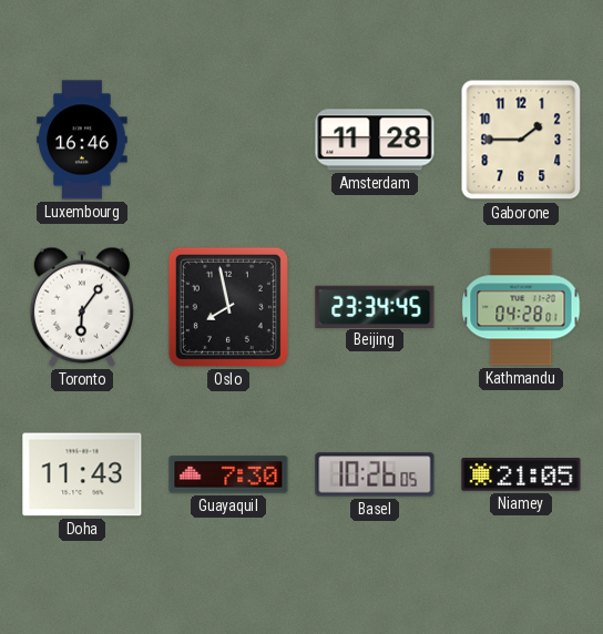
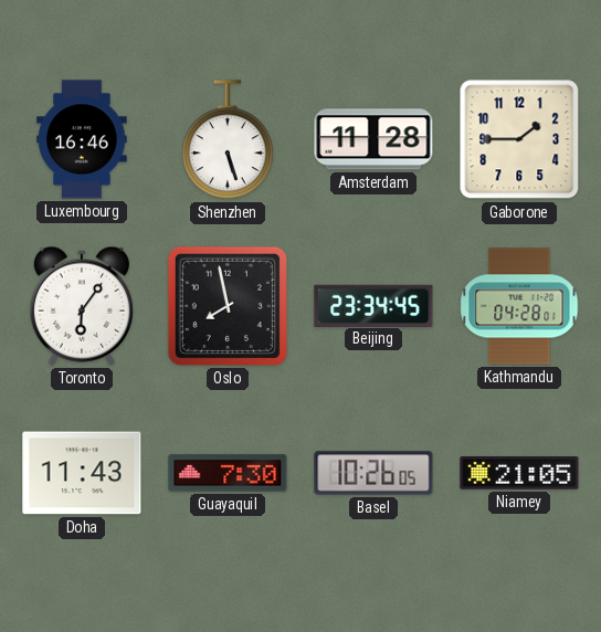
Shenzhen: none -> 5:27 (228, 140)
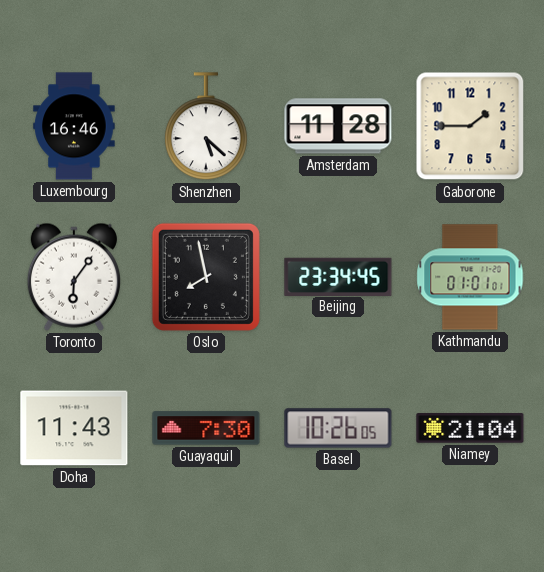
Shenzhen: 5:27 -> 5:22 (206, 127)
Kathmandu: 04:28 -> 01:01 (470, 277)
Niamey: 21:05 -> 21:04 (470, 428)
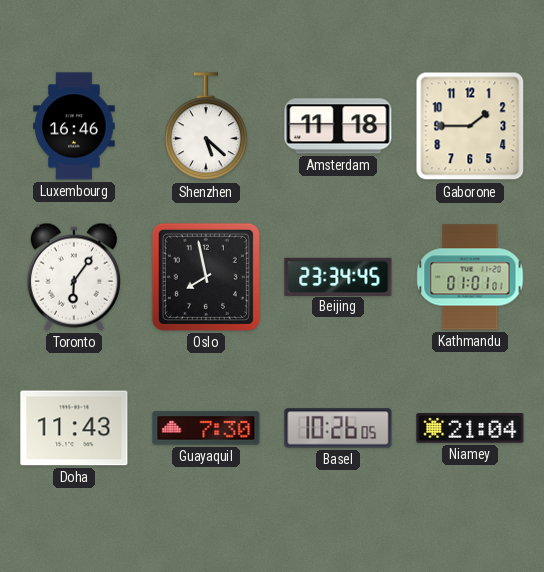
Amsterdam: 11:28 -> 11:18 (338, 126)
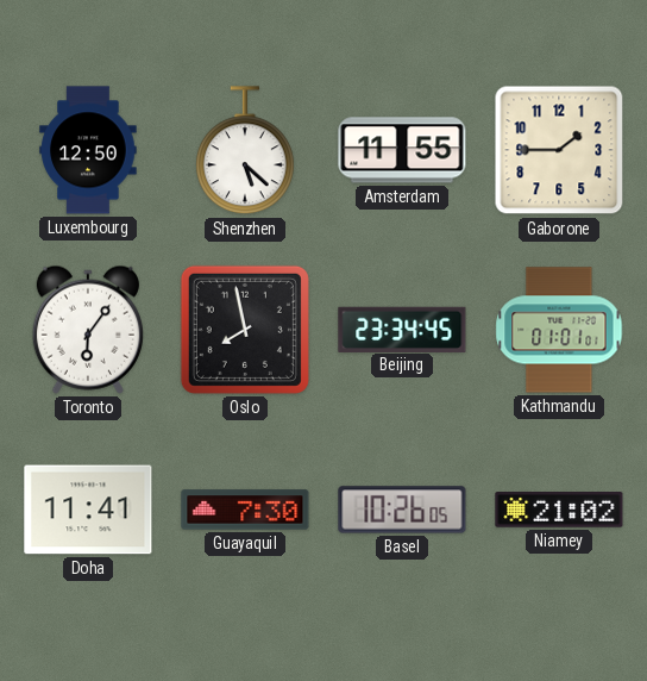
Luxembourg: 16:46 -> 12:50 (88, 150)
Amsterdam: 11:18 -> 11:55 (402, 150)
Doha: 11:43 -> 11:41 (88, 510)
Niamey: 21:04 -> 21:02 (559, 510)
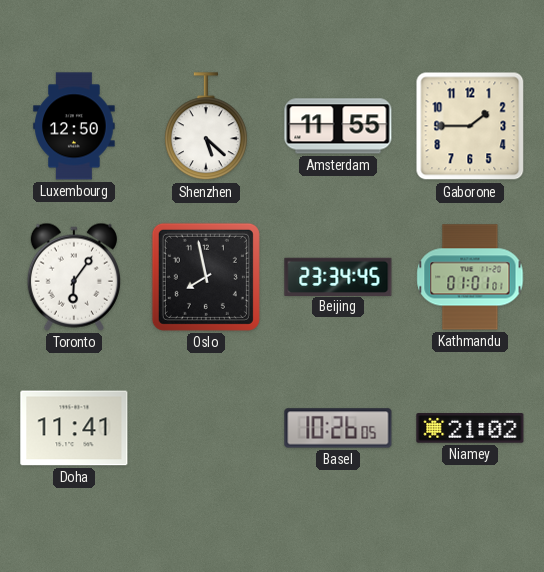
Guayaquil: 7:30 -> none (245, 510)
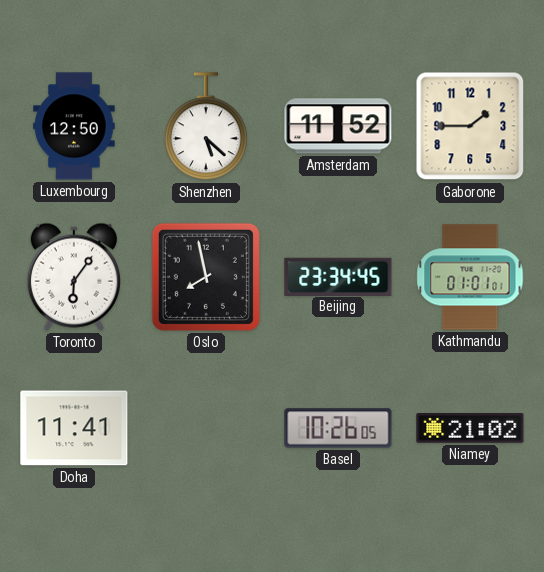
Amsterdam: 11:55 -> 11:52 (338, 126)
